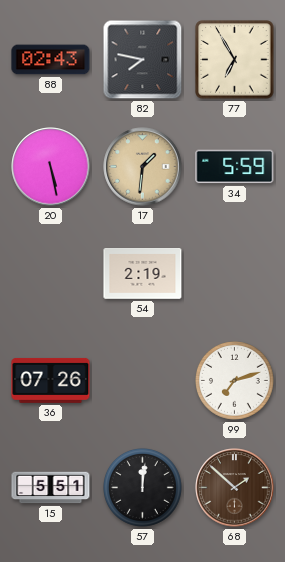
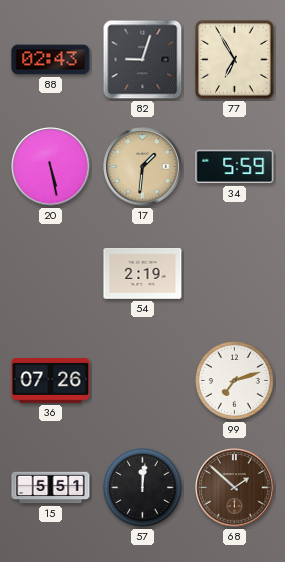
82: 7:47 -> 9:03 (143, 60)
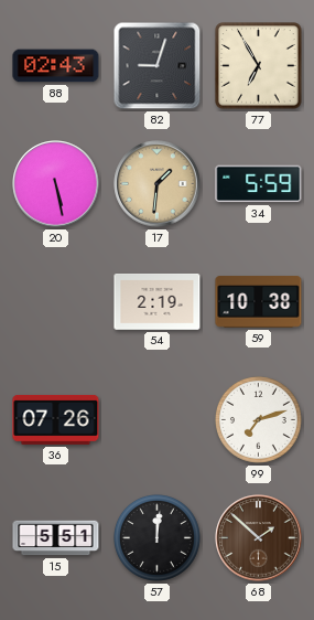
59: none -> 10:38 (259, 302)
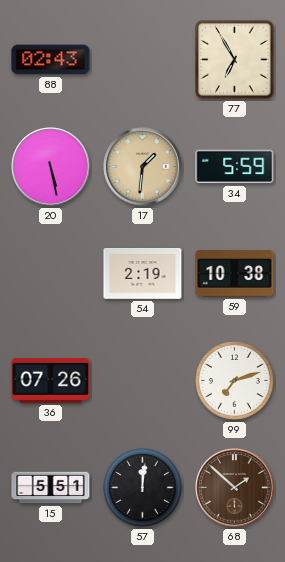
82: 9:03 -> none (158, 66)
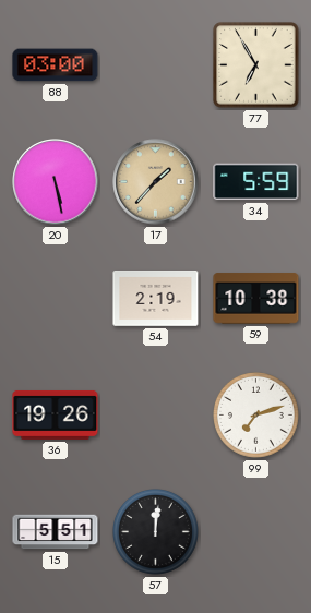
88: 02:43 -> 03:00 (56, 65)
17: 1:31 -> 1:37 (156, 182)
36: 07:26 -> 19:26 (56, 414)
68: 1:52 -> none (235, 488)
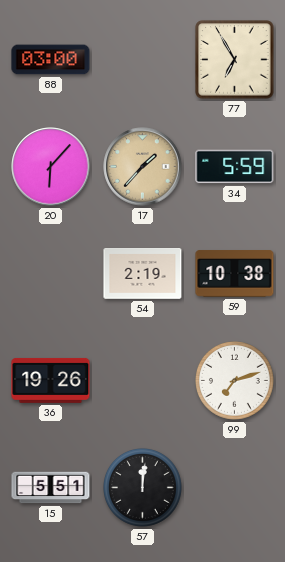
20: 5:28 -> 6:07 (51, 167)
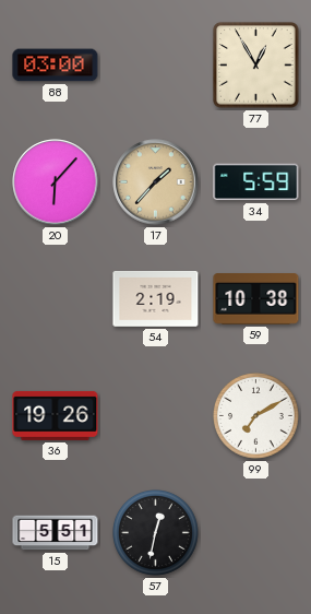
77: 6:55 -> 12:55 (256, 66)
99: 7:12 -> 7:10 (256, 416)
57: 12:01 -> 12:32 (156, 533)
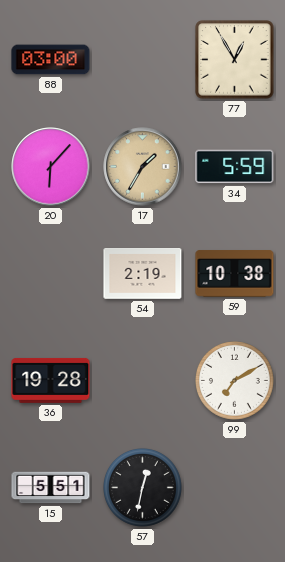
17: 1:37 -> 1:35 (143, 167)
36: 19:26 -> 19:28 (51, 380)
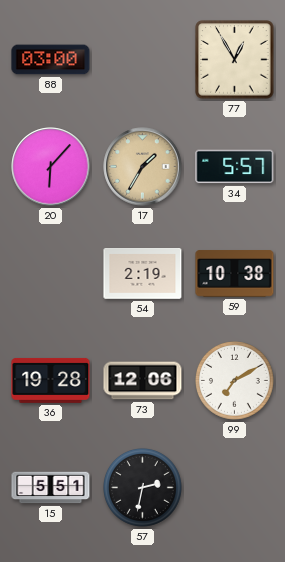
34: 5:59 -> 5:57 (235, 167)
73: none -> 12:06 (143, 381)
57: 12:32 -> 2:32 (143, 488)
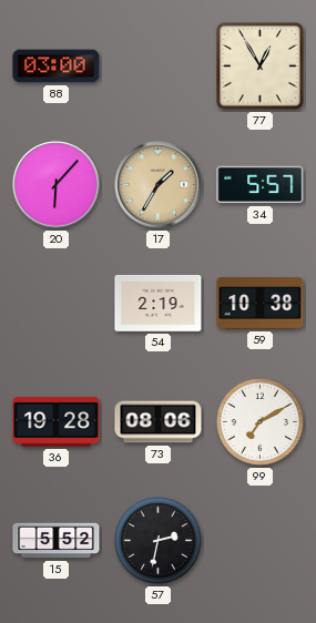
73: 12:06 -> 08:06 (159, 422)
15: 5:51 -> 5:52 (57, 541)
